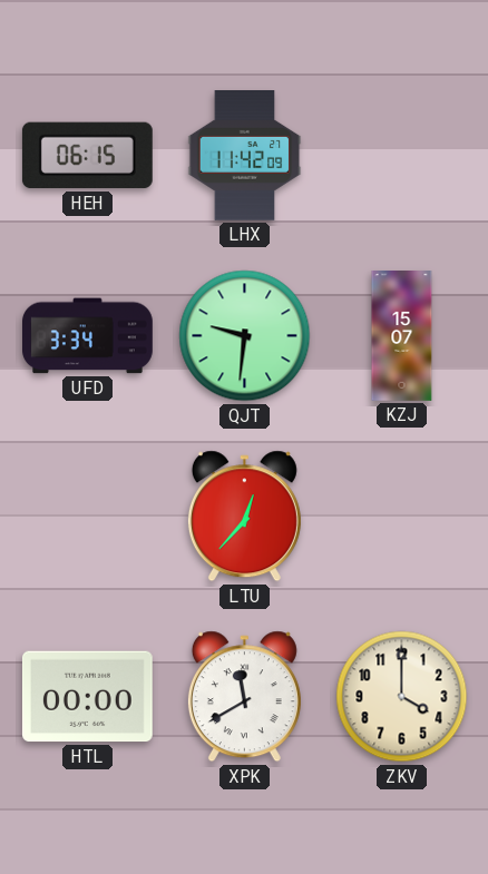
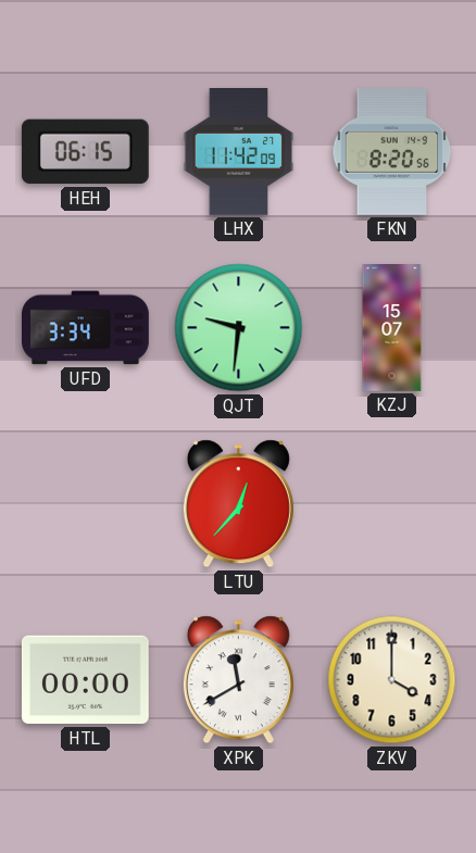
FKN: none -> 8:20 (392, 152)
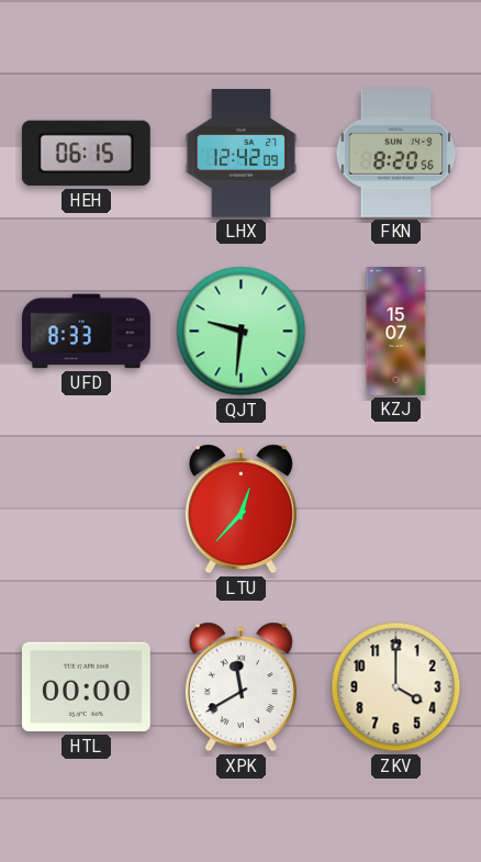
LHX: 11:42 -> 12:42 (242, 154)
UFD: 3:34 -> 8:33 (87, 332)
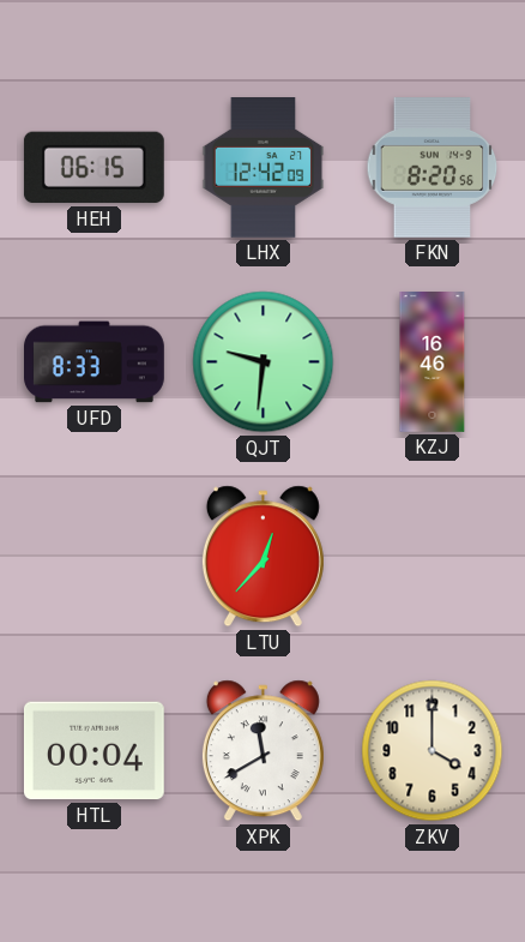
KZJ: 15:07 -> 16:46 (433, 362)
HTL: 00:00 -> 00:04 (93, 751)
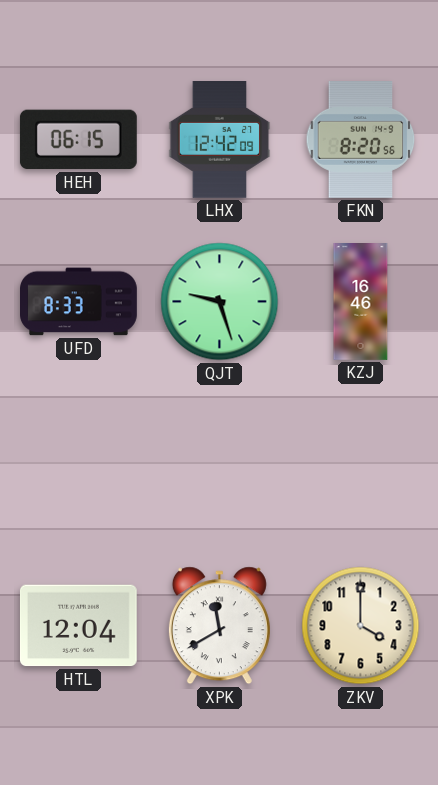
QJT: 9:31 -> 9:27 (220, 302)
LTU: 12:37 -> none (262, 557)
HTL: 00:04 -> 12:04 (78, 626)
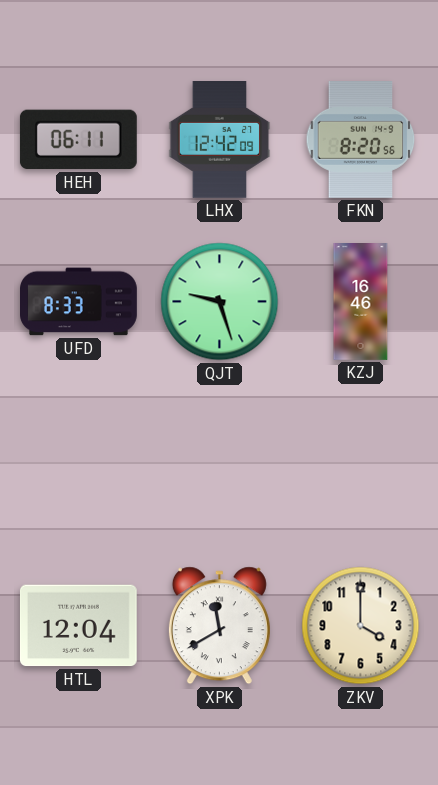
HEH: 06:15 -> 06:11 (78, 140)
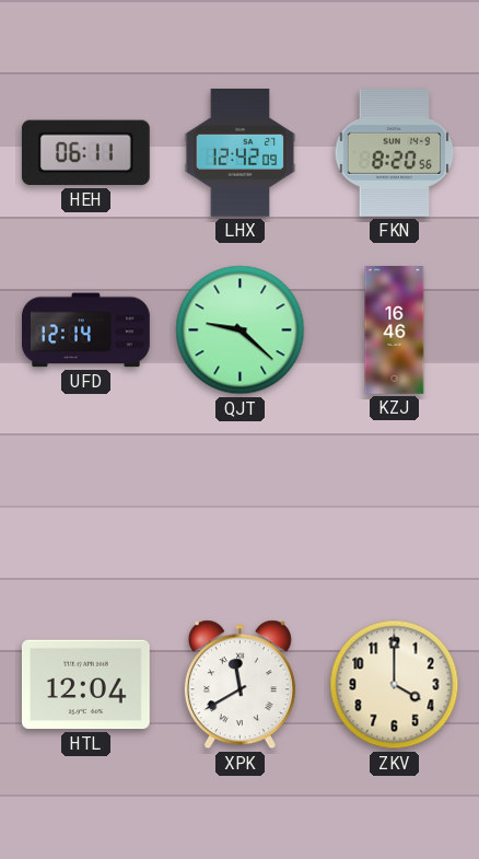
UFD: 8:33 -> 12:14 (86, 330)
QJT: 9:27 -> 9:22 (241, 330)
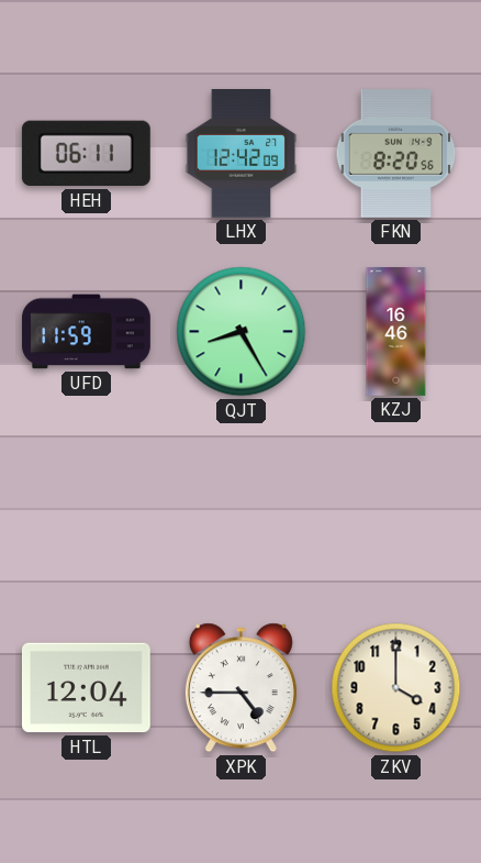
UFD: 12:14 -> 11:59 (87, 332)
QJT: 9:22 -> 8:25 (242, 332)
XPK: 11:40 -> 4:45 (240, 688)
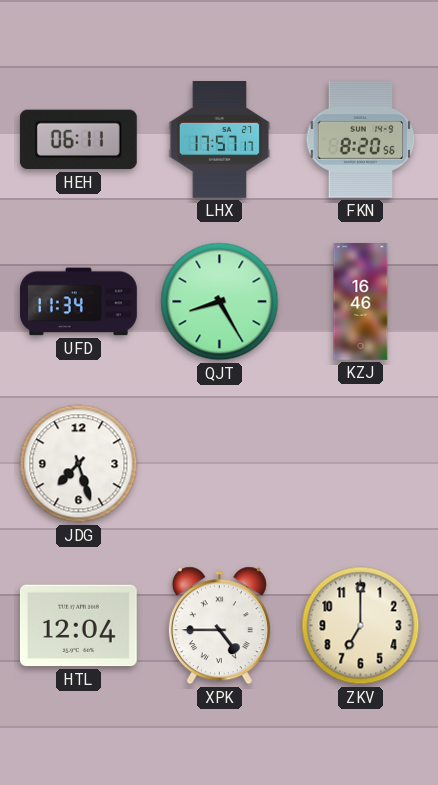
LHX: 12:42 -> 17:57 (220, 140)
UFD: 11:59 -> 11:34 (79, 302)
JDG: none -> 7:27 (79, 464)
ZKV: 4:00 -> 7:00 (361, 626)
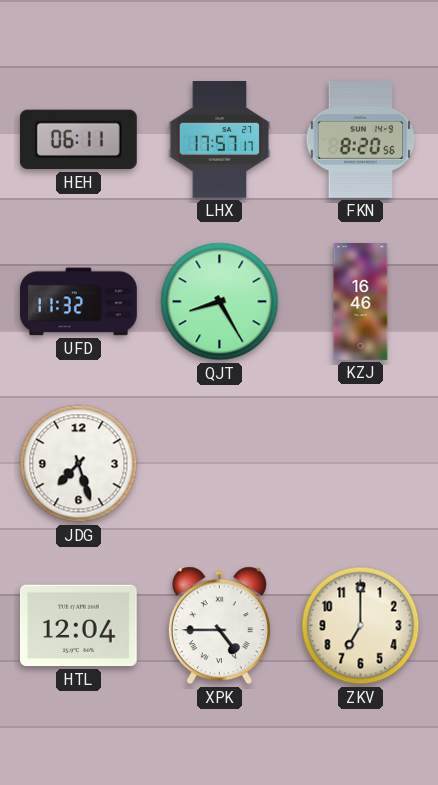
UFD: 11:34 -> 11:32 (79, 302)
